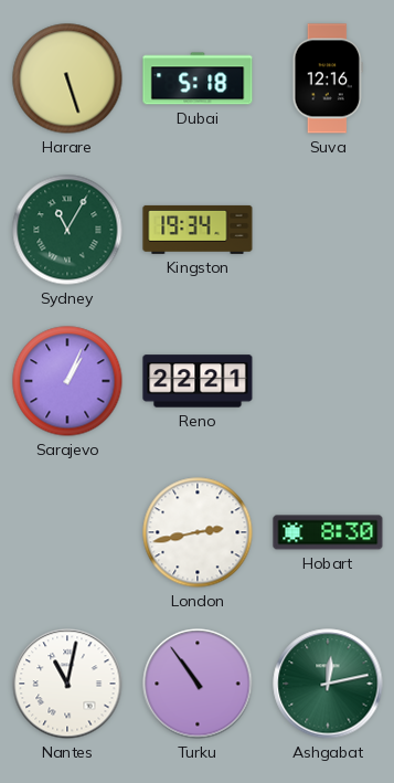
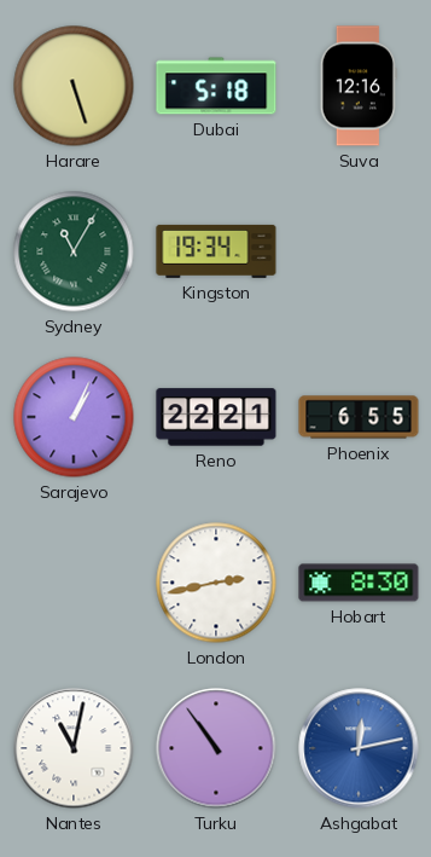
Phoenix: none -> 6:55 (359, 417)
Ashgabat dial: green -> blue (359, 748)
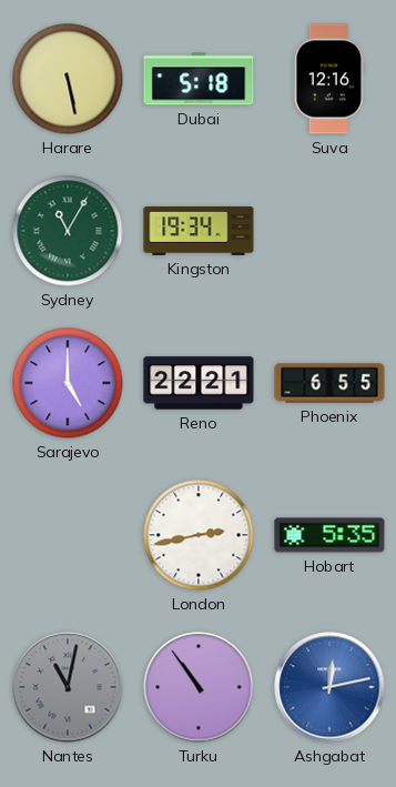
Harare: 5:27 -> 5:28 (68, 79)
Sarajevo: 1:04 -> 5:00 (68, 383)
Hobart: 8:30 -> 5:35 (329, 535)
Nantes dial: white -> grey (68, 687)
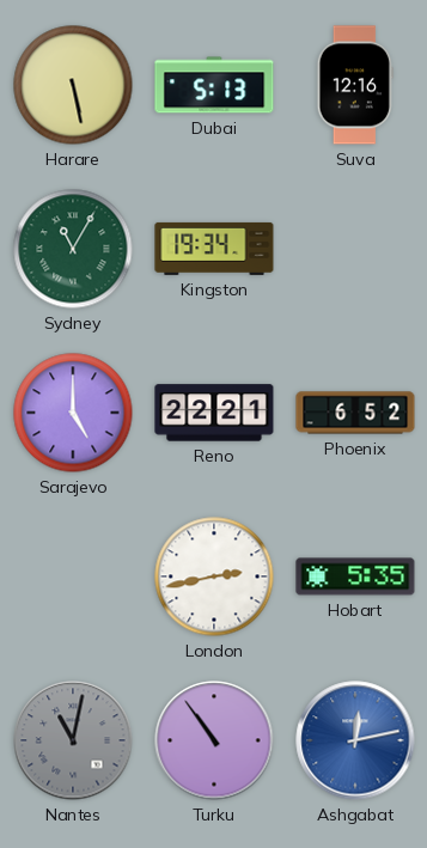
Dubai: 5:18 -> 5:13 (214, 85)
Phoenix: 6:55 -> 6:52 (355, 413)
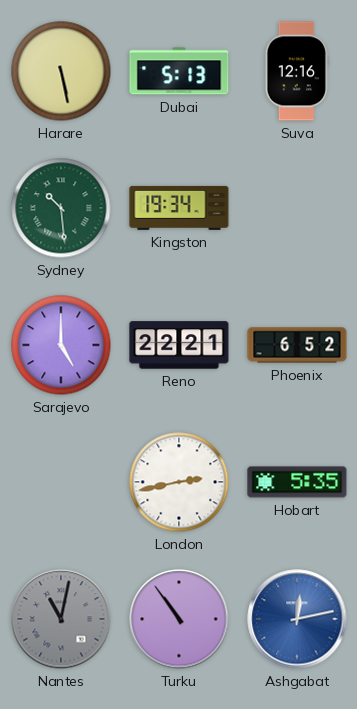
Sydney: 11:05 -> 10:29 (61, 208)
